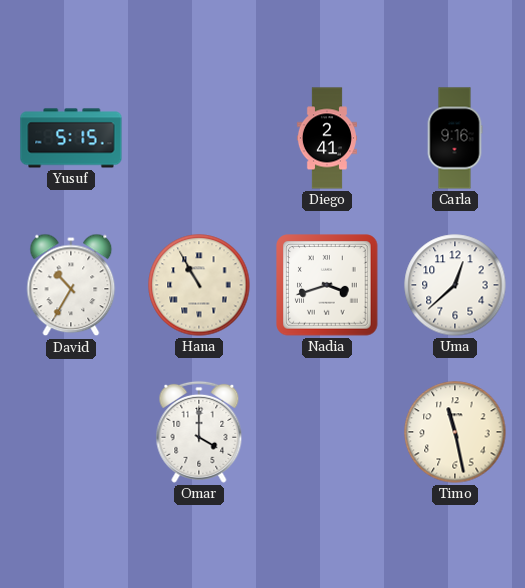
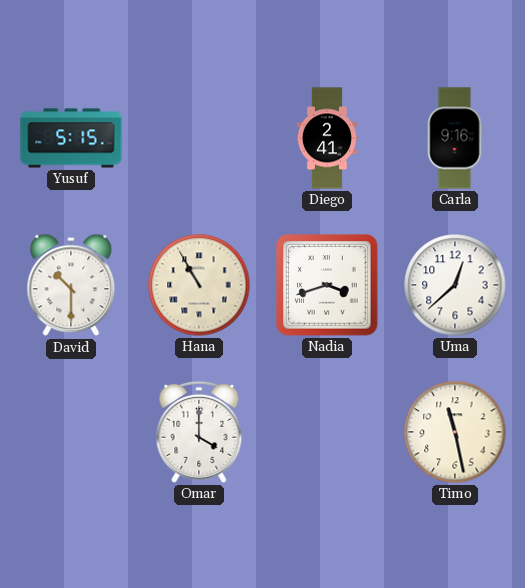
David: 10:35 -> 10:30 (71, 285)
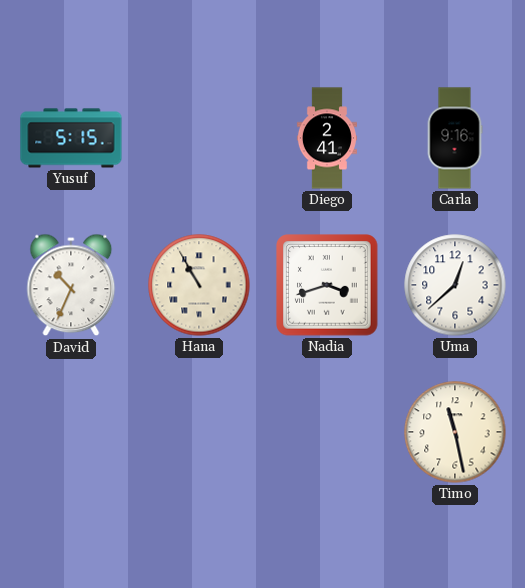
David: 10:30 -> 10:34 (71, 285)
Omar: 4:00 -> none (199, 432)
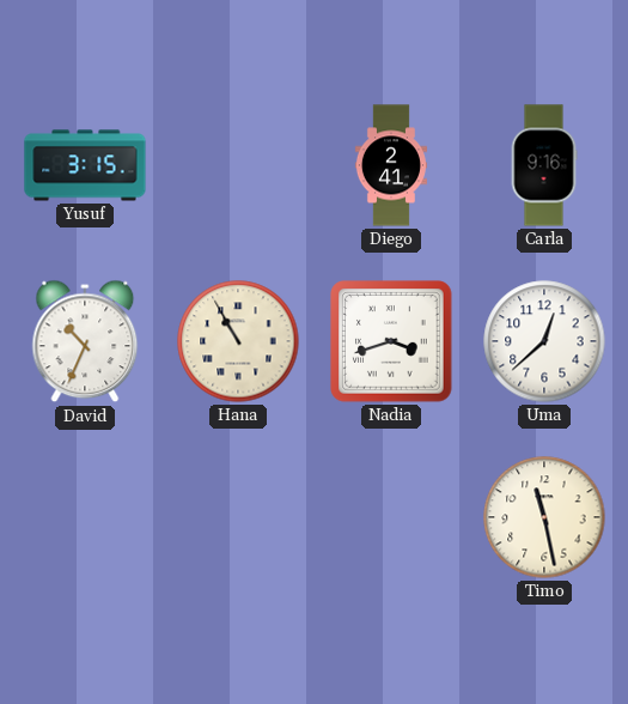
Yusuf: 5:15 -> 3:15 (85, 165)
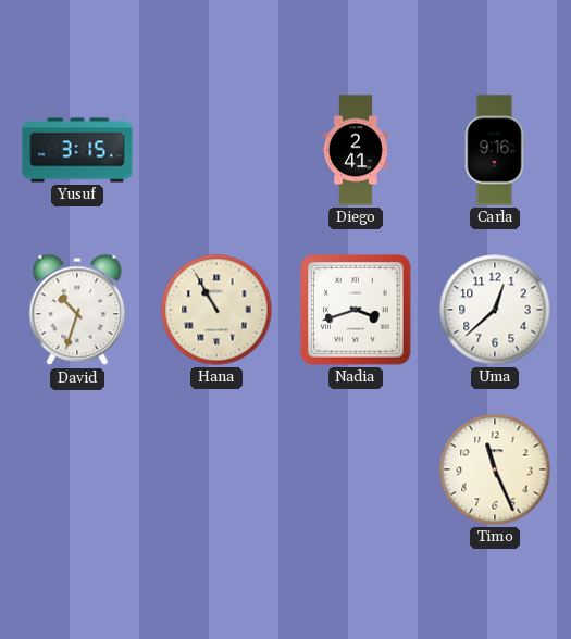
David: 10:34 -> 10:33 (77, 310)
Timo: 11:28 -> 11:26 (495, 469)
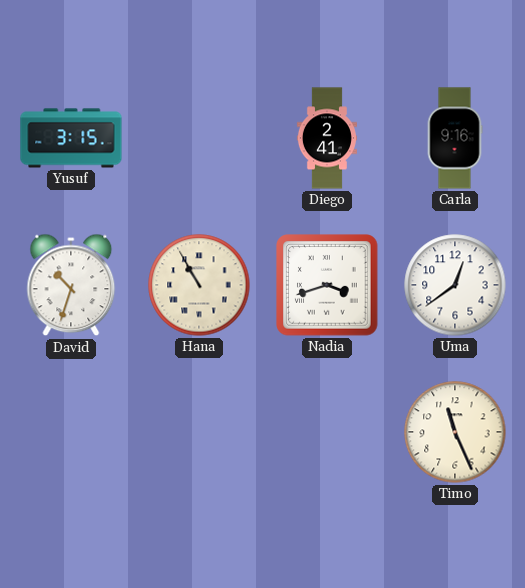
Uma: 12:38 -> 12:39 (455, 285)
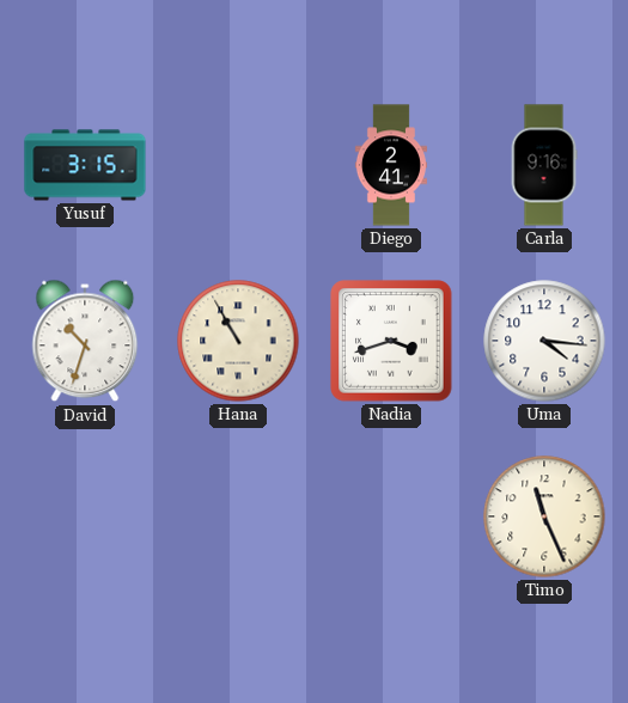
Uma: 12:39 -> 4:16 (544, 341)
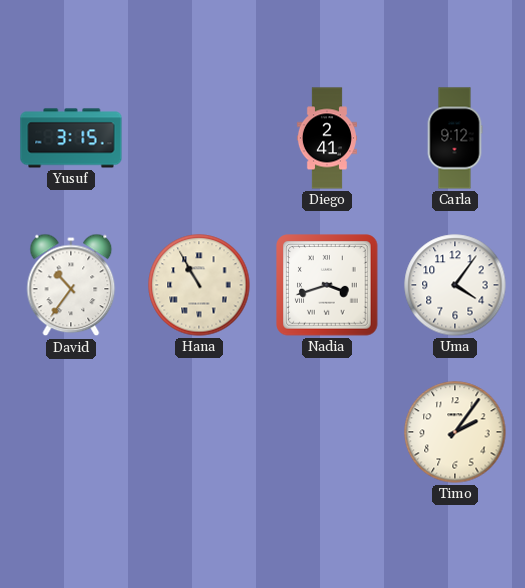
Carla: 9:16 -> 9:12 (455, 138)
David: 10:33 -> 10:36 (71, 285)
Uma: 4:16 -> 4:06 (455, 285)
Timo: 11:26 -> 2:06 (455, 432)
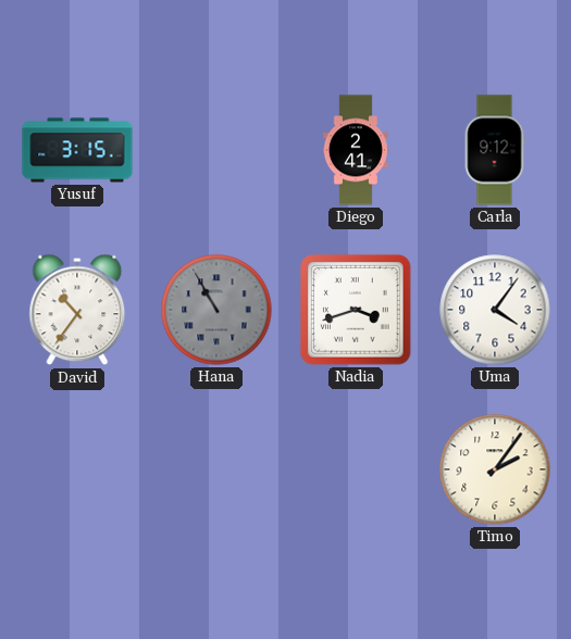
Hana dial: cream -> grey (216, 310)
